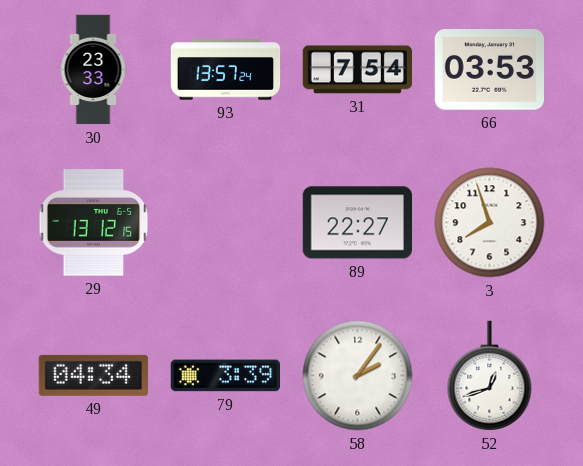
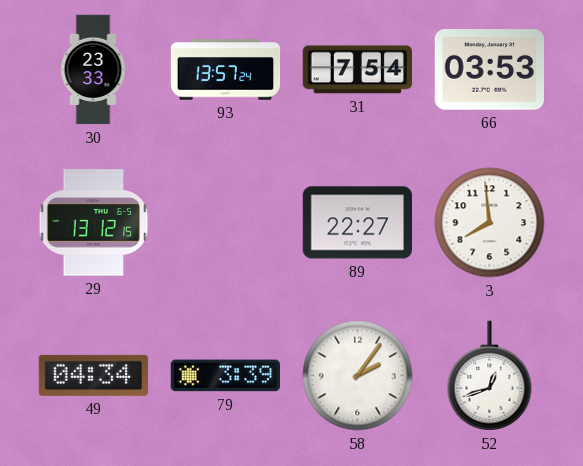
3: 7:57 -> 7:59 (490, 223)
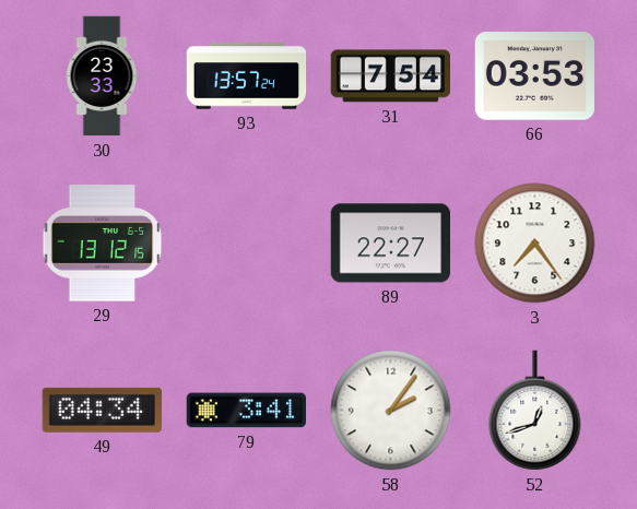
3: 7:59 -> 7:24 (535, 244)
79: 3:39 -> 3:41 (246, 411)
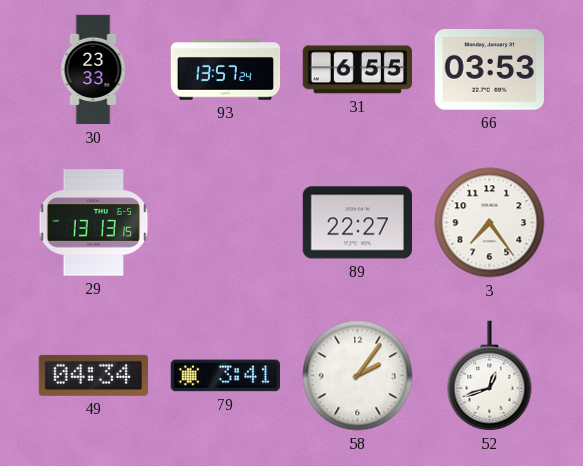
31: 7:54 -> 6:55 (357, 70)
29: 13:12 -> 13:13 (94, 223)
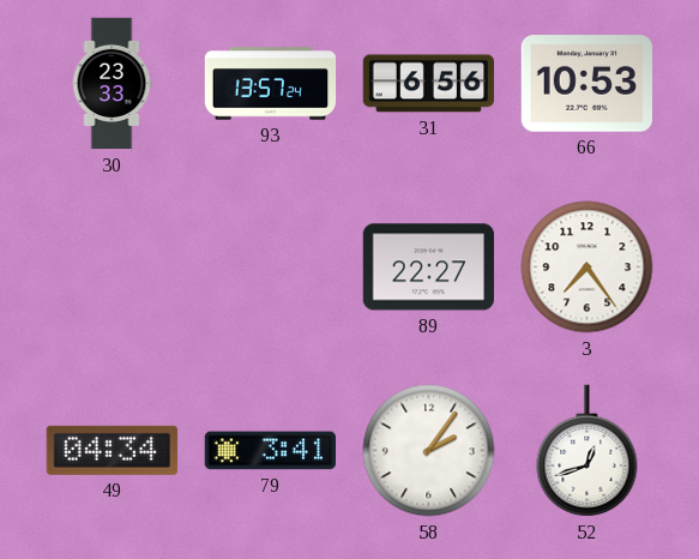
31: 6:55 -> 6:56 (428, 84)
66: 03:53 -> 10:53 (586, 84)
29: 13:13 -> none (94, 223)
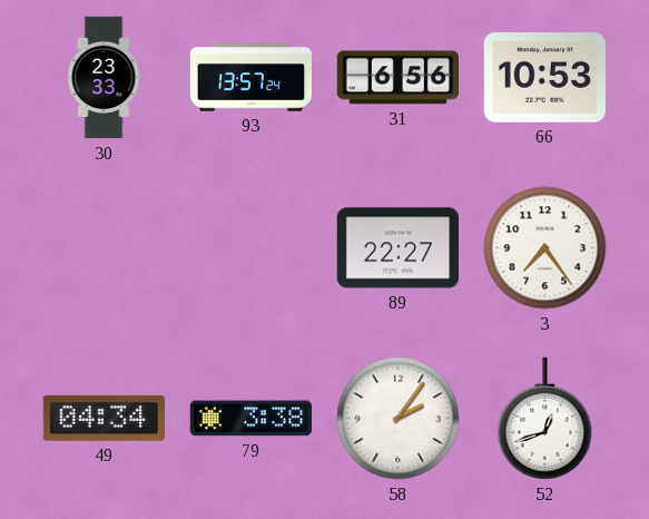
79: 3:41 -> 3:38 (250, 419)
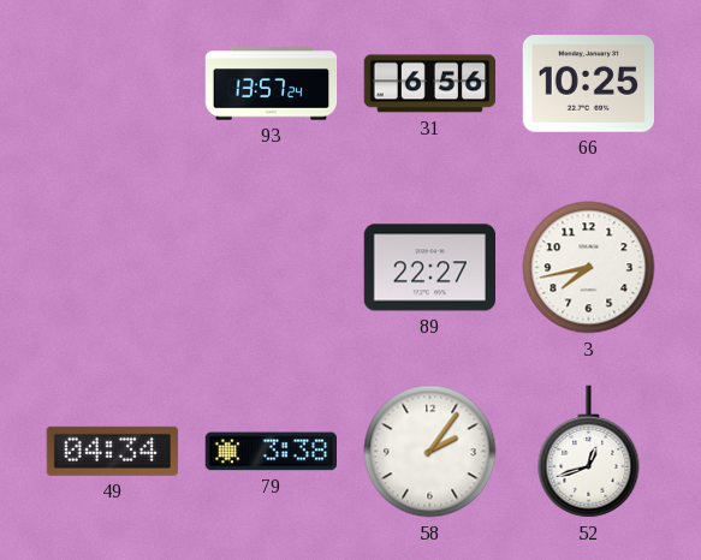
30: 23:33 -> none (104, 78)
66: 10:53 -> 10:25 (588, 84)
3: 7:24 -> 7:43 (589, 268)
